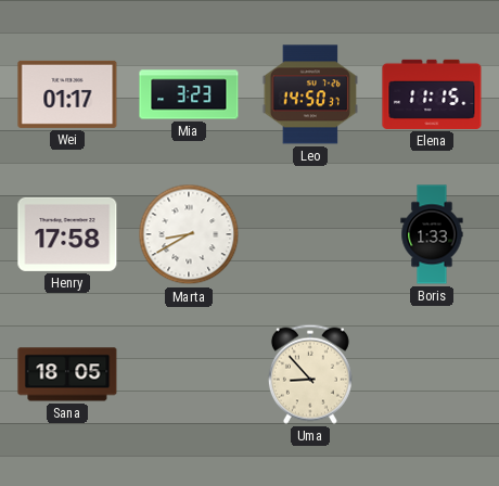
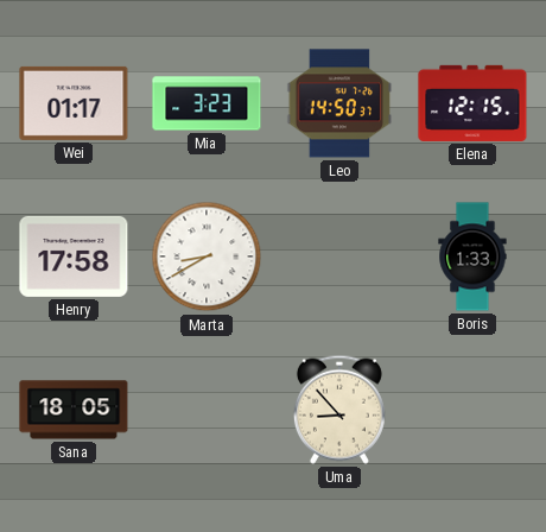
Elena: 11:15 -> 12:15 (472, 103)
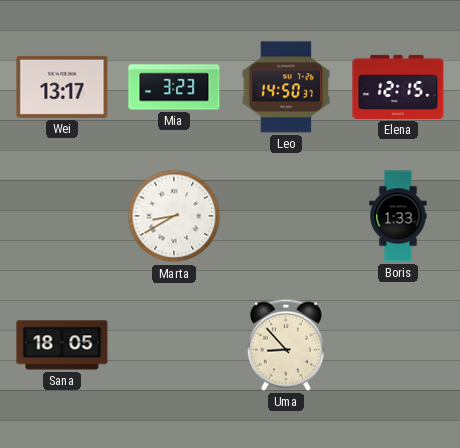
Wei: 01:17 -> 13:17 (62, 87)
Henry: 17:58 -> none (74, 256)
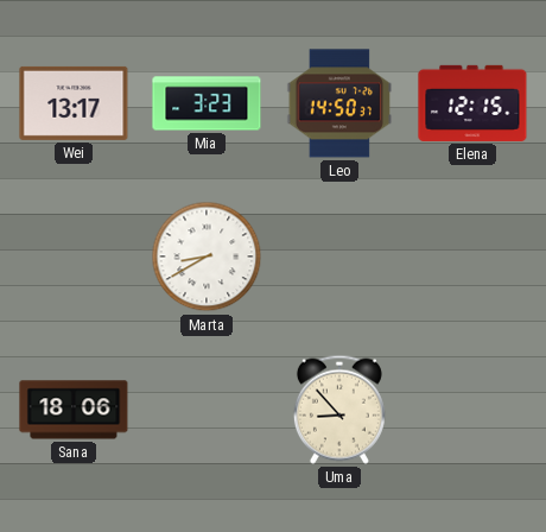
Boris: 1:33 -> none (398, 216)
Sana: 18:05 -> 18:06 (74, 410)
